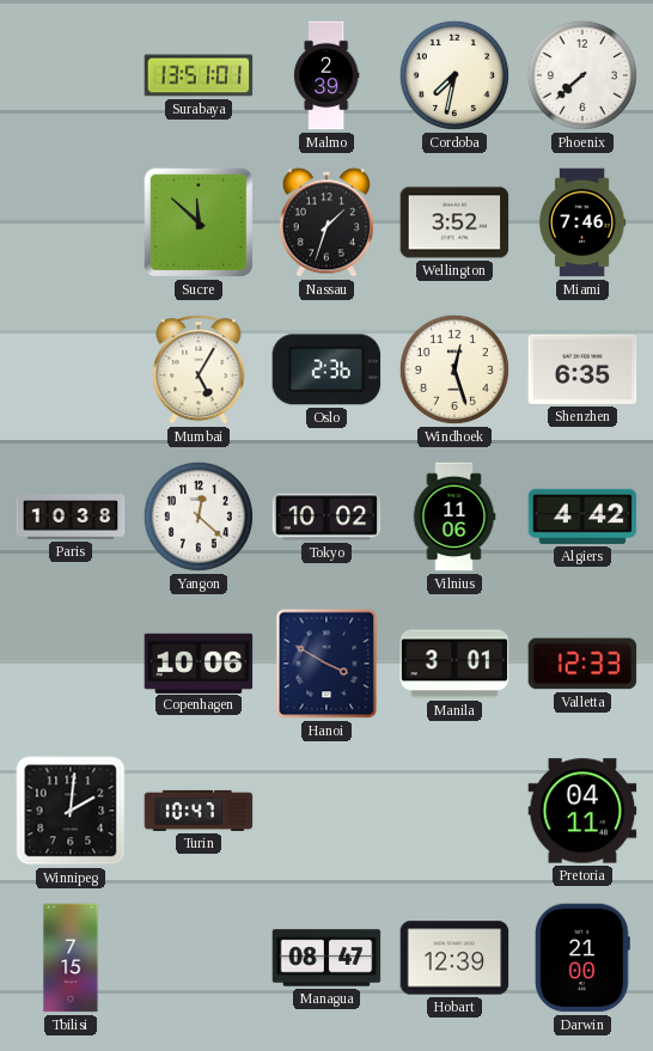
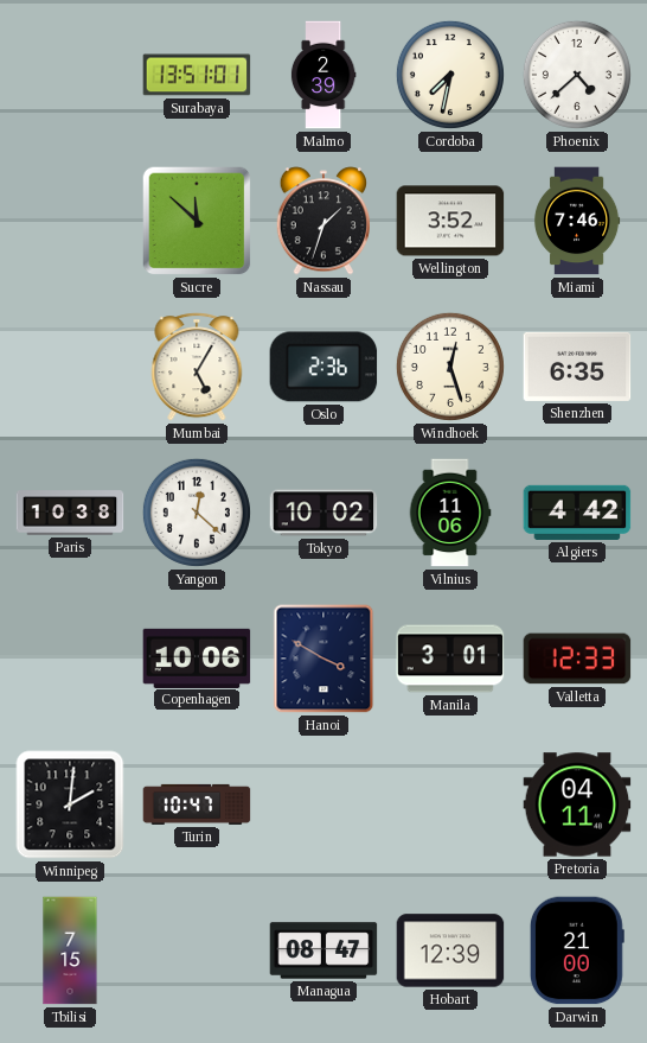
Phoenix: 7:38 -> 4:38 (577, 75)
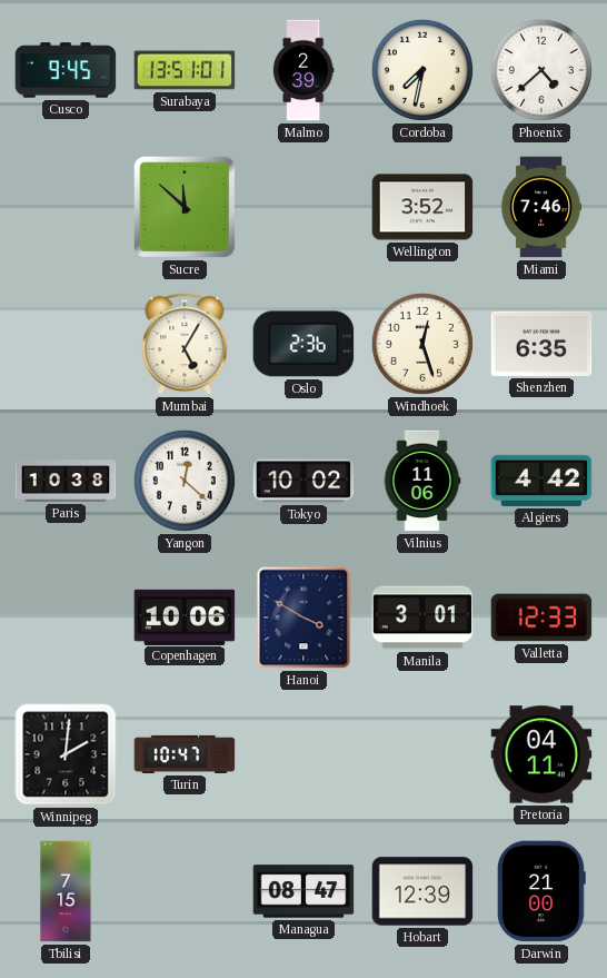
Cusco: none -> 9:45 (66, 70)
Nassau: 1:33 -> none (323, 221)
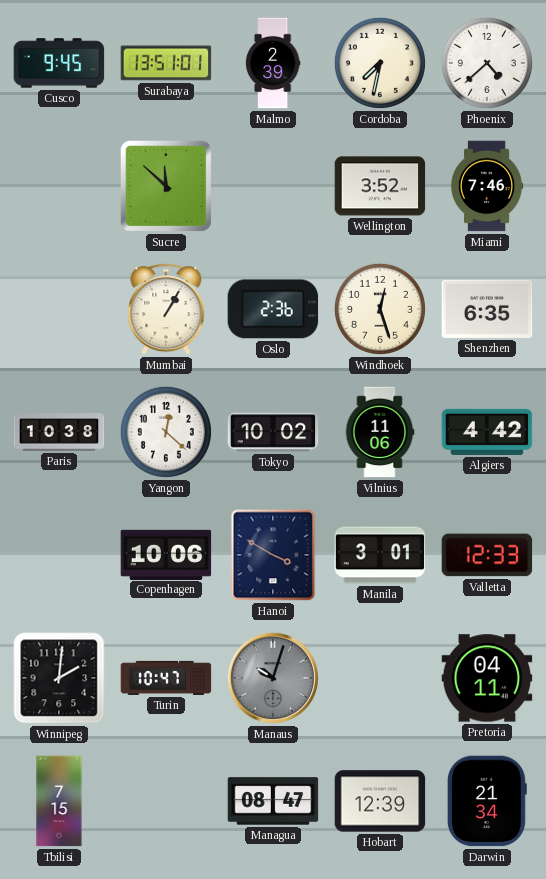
Mumbai: 5:05 -> 1:05 (166, 309)
Manaus: none -> 10:03 (273, 678)
Darwin: 21:00 -> 21:34 (487, 801)
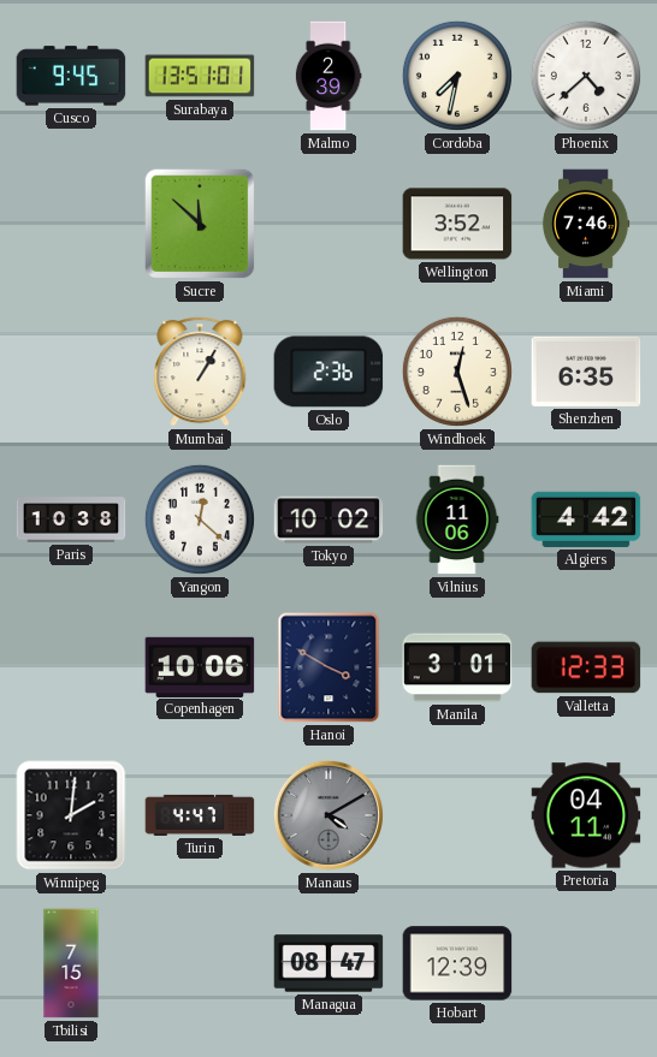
Turin: 10:47 -> 4:47 (200, 815)
Manaus: 10:03 -> 4:10 (328, 815)
Darwin: 21:34 -> none (487, 801)
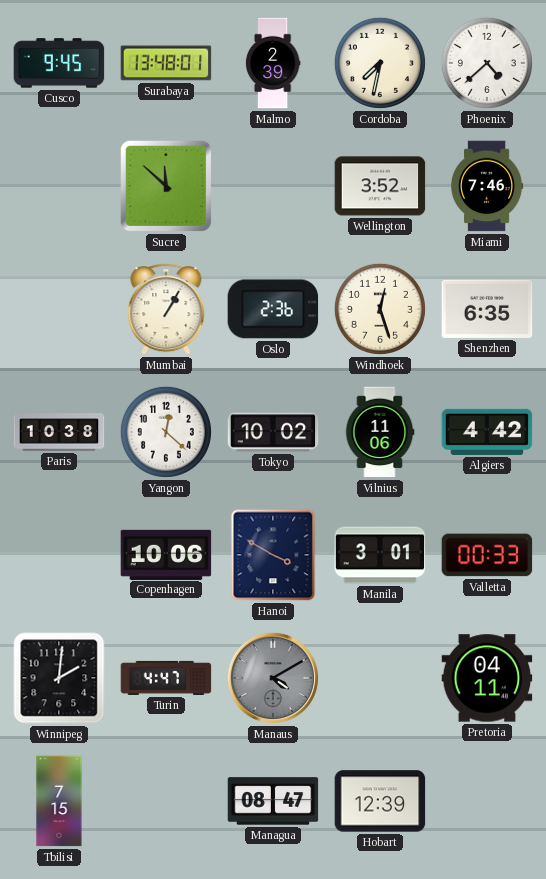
Surabaya: 13:51 -> 13:48 (166, 63)
Valletta: 12:33 -> 00:33 (487, 555)
